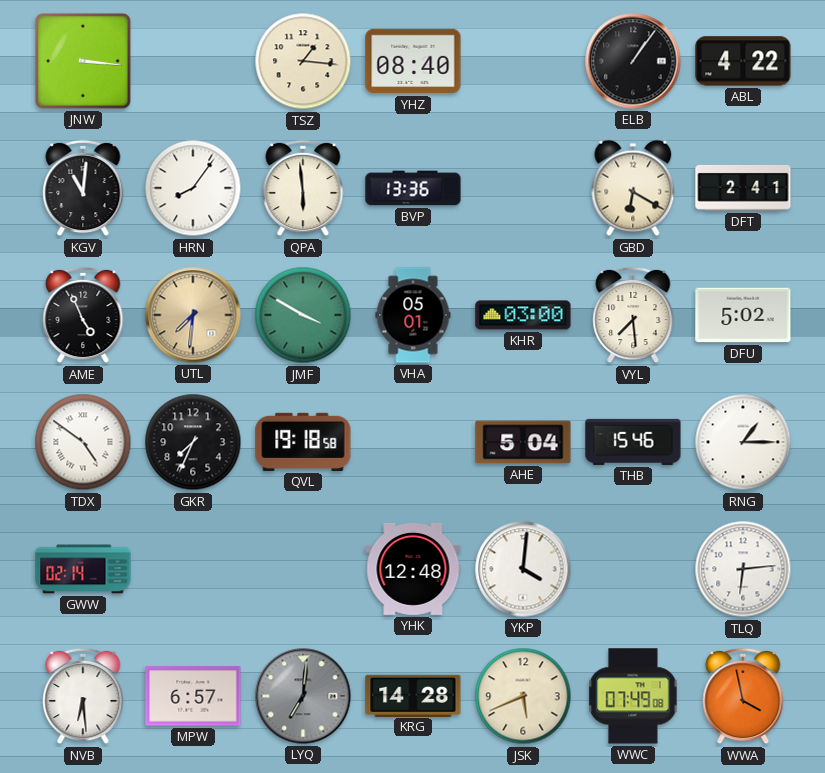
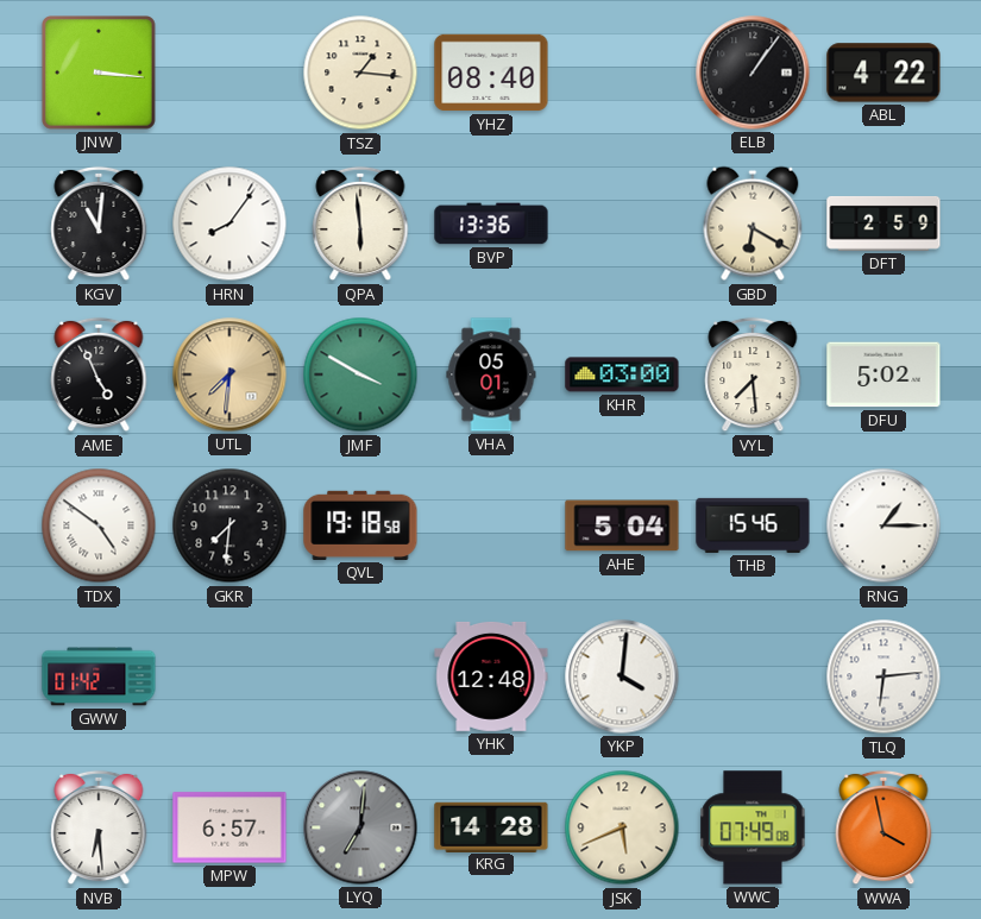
DFT: 2:41 -> 2:59 (883, 224)
GKR: 7:34 -> 7:31 (229, 525)
GWW: 02:14 -> 01:42 (99, 676)
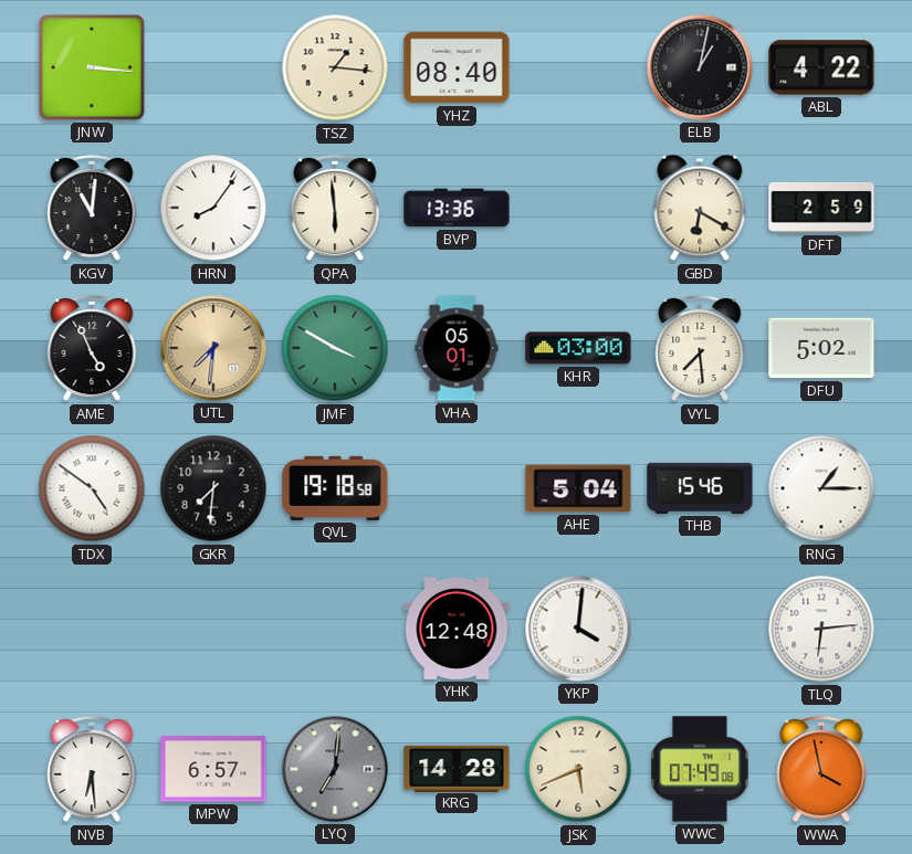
ELB: 1:06 -> 1:02 (700, 67)
GWW: 01:42 -> none (99, 676)
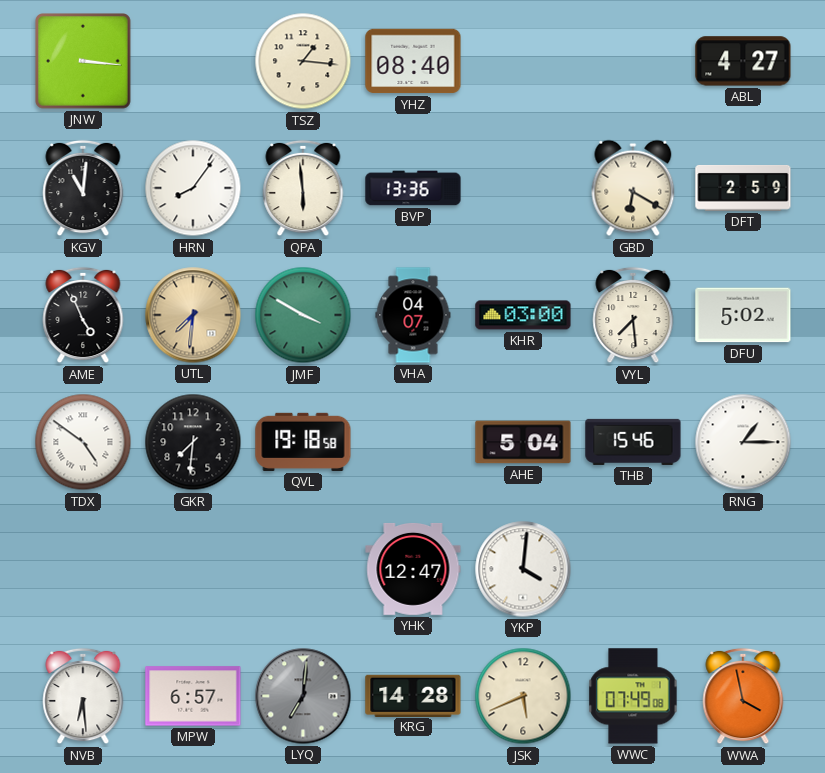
ELB: 1:02 -> none (700, 67)
ABL: 4:22 -> 4:27 (743, 61)
VHA: 05:01 -> 04:07 (413, 315)
YHK: 12:48 -> 12:47 (413, 569)
TLQ: 6:14 -> none (821, 629)
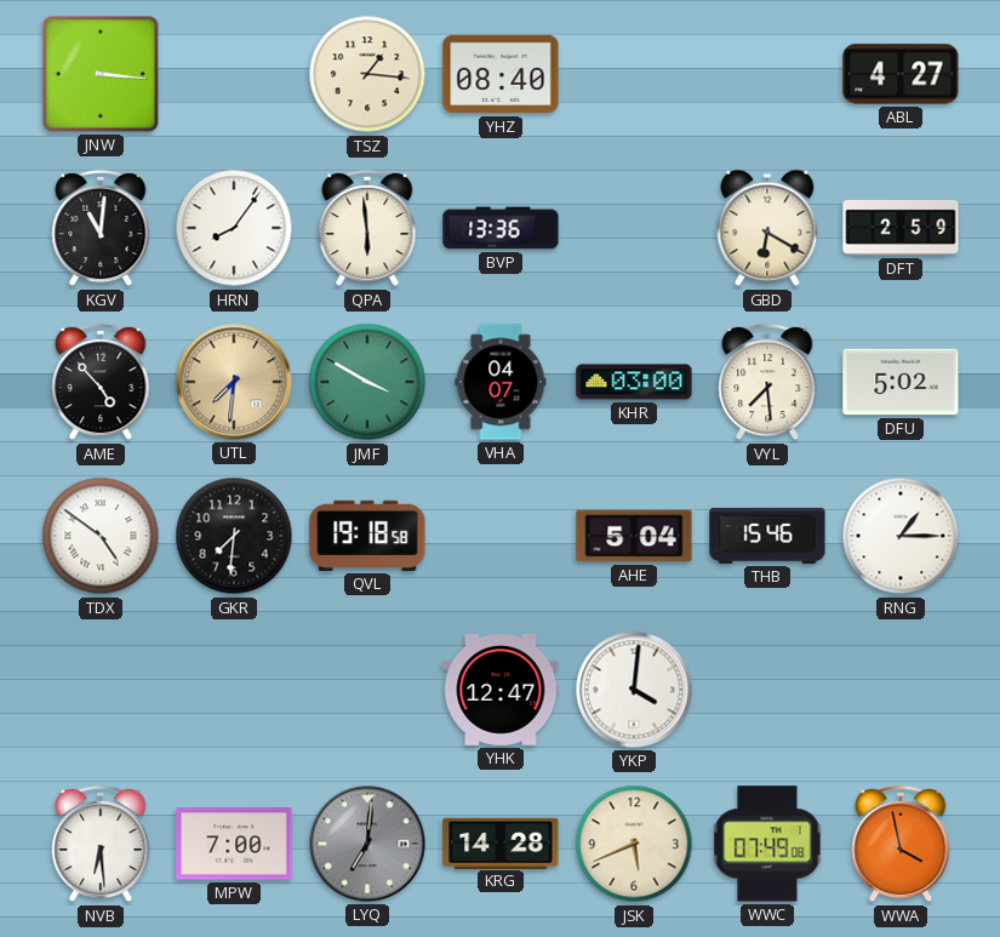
AME: 4:56 -> 4:53 (101, 382)
MPW: 6:57 -> 7:00 (234, 844)
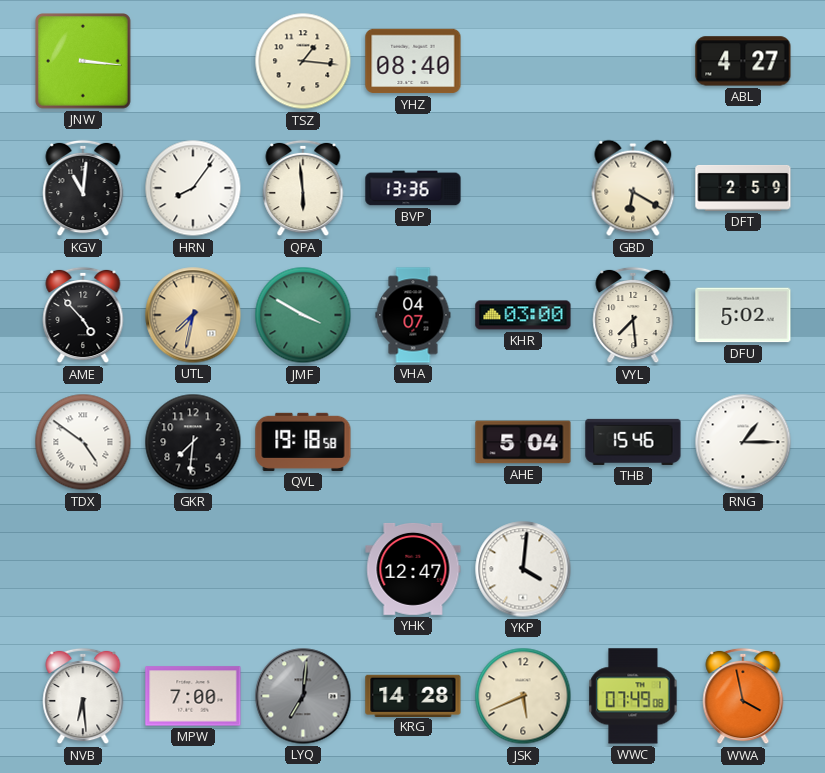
UTL: 7:31 -> 7:32 (193, 315)
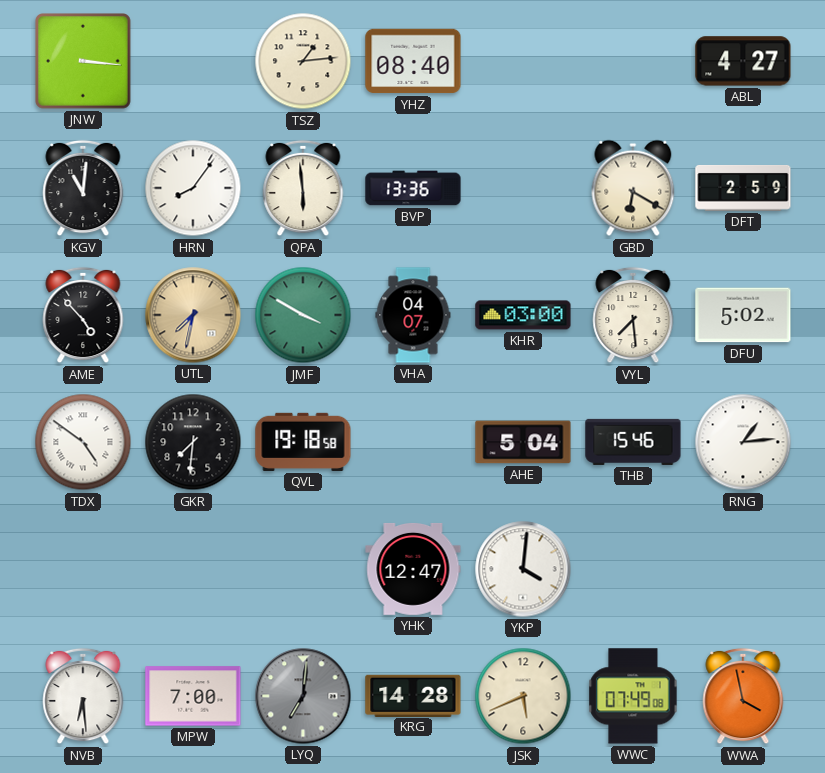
TSZ: 1:16 -> 1:14 (303, 61)
RNG: 1:15 -> 1:14 (743, 442)
